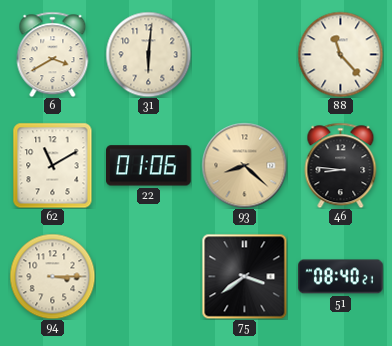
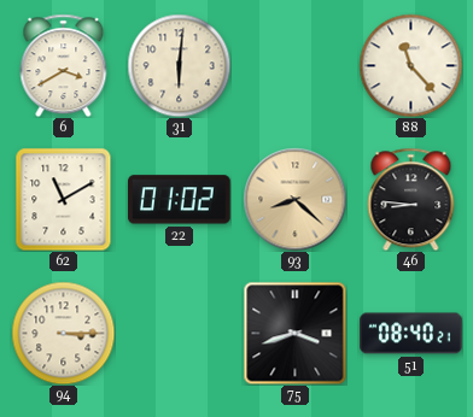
22: 01:06 -> 01:02 (180, 200)
75: 3:39 -> 3:42 (294, 333)
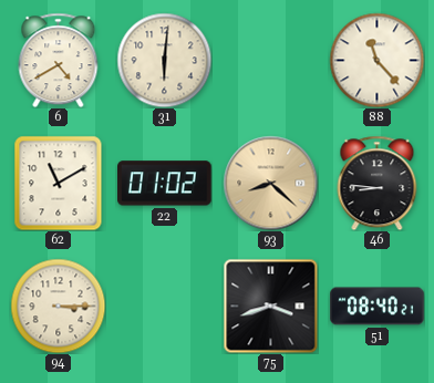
6: 3:40 -> 4:40 (59, 60)
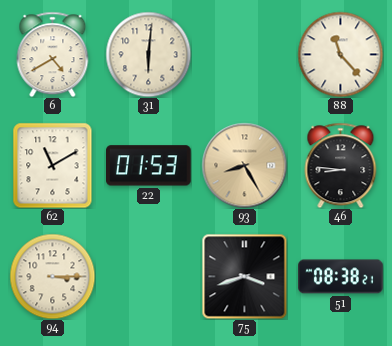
22: 01:02 -> 01:53 (149, 166)
93: 8:22 -> 8:25 (244, 165)
51: 08:40 -> 08:38 (341, 277)
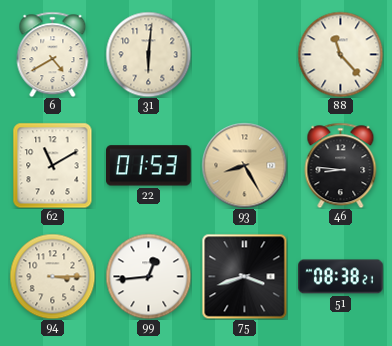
99: none -> 12:44 (148, 276)
